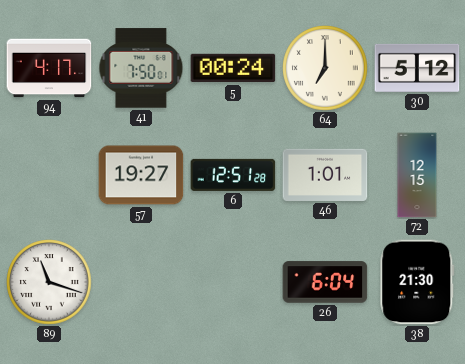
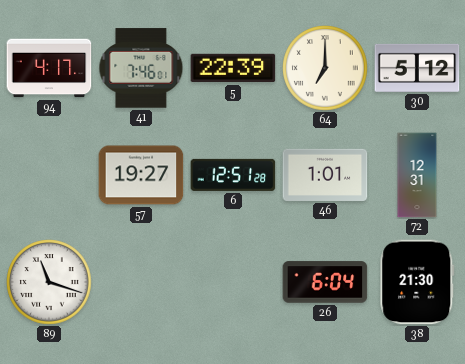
41: 7:50 -> 7:46 (141, 68)
5: 00:24 -> 22:39 (233, 68)
72: 12:15 -> 12:31 (417, 175)
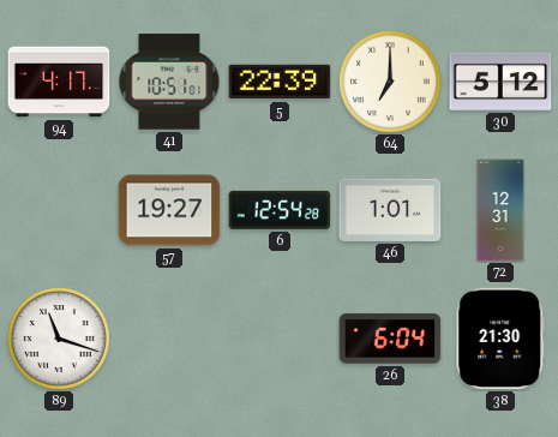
41: 7:46 -> 10:51 (169, 82)
6: 12:51 -> 12:54 (280, 210)
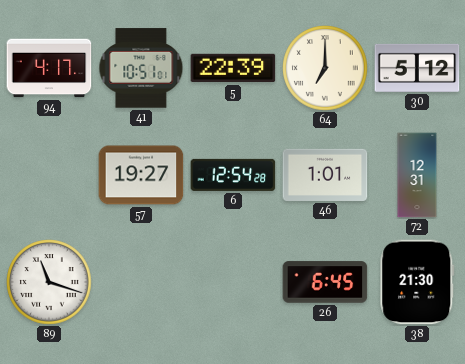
26: 6:04 -> 6:45 (325, 282)
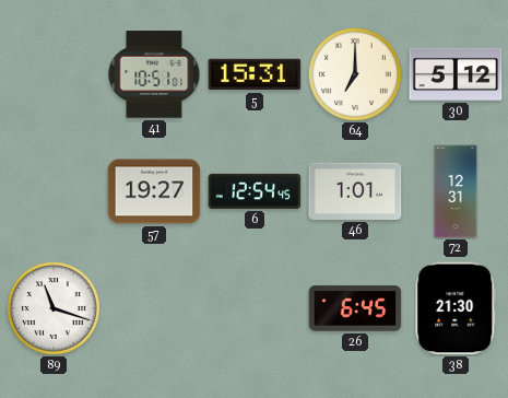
94: 4:17 -> none (49, 68)
5: 22:39 -> 15:31 (255, 74)
6: 12:54:28 -> 12:54:45 (255, 191)
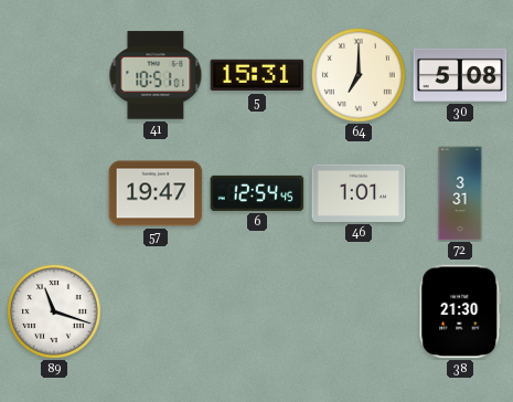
30: 5:12 -> 5:08 (460, 75)
57: 19:27 -> 19:47 (156, 193)
72: 12:31 -> 3:31 (460, 193)
26: 6:45 -> none (355, 308)
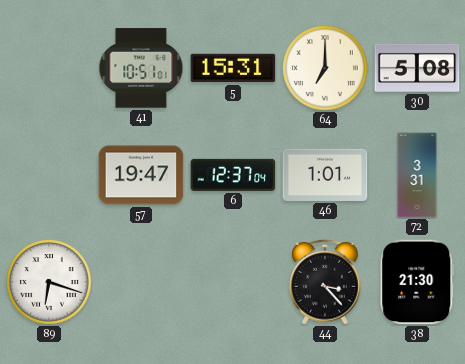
6: 12:54 -> 12:37 (233, 175)
89: 11:18 -> 6:18 (49, 282)
44: none -> 3:23 (325, 282)
